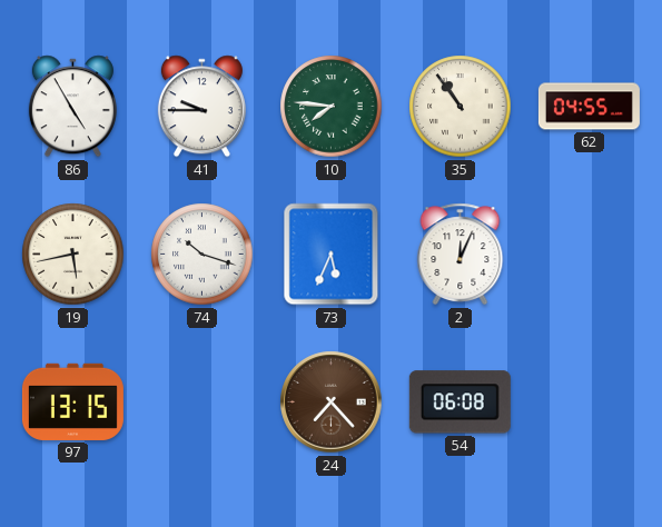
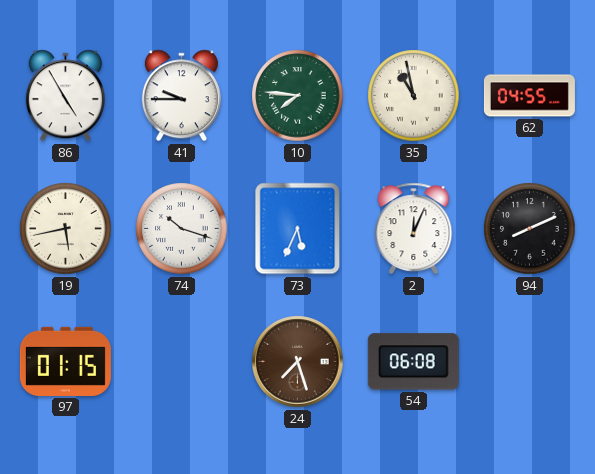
35: 10:54 -> 10:58 (414, 96)
94: none -> 8:11 (530, 229)
97: 13:15 -> 01:15 (65, 361)
24: 7:23 -> 7:27 (298, 362)
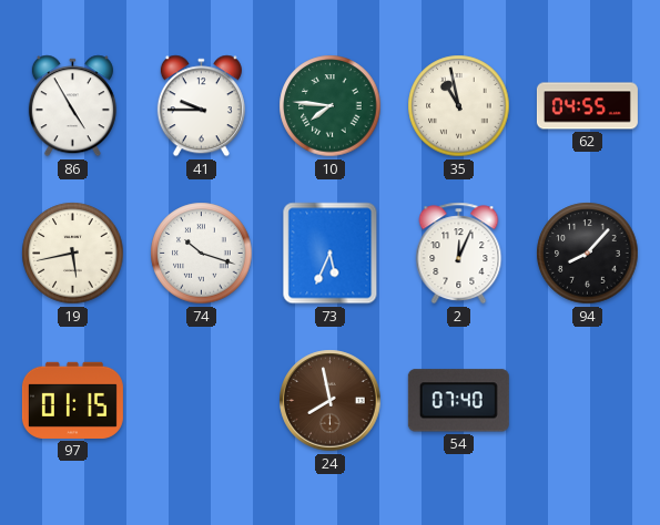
94: 8:11 -> 8:07 (588, 254)
24: 7:27 -> 7:58 (331, 401)
54: 06:08 -> 07:40 (458, 401)
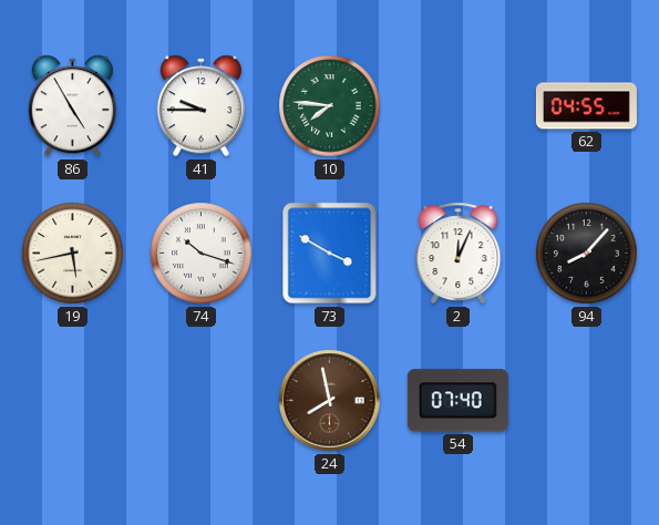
35: 10:58 -> none (459, 106)
73: 5:34 -> 3:50 (330, 254)
97: 01:15 -> none (72, 400)
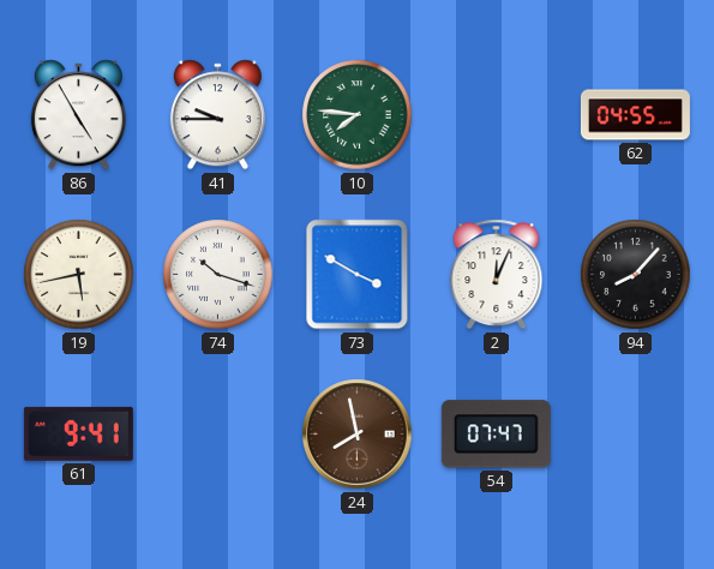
61: none -> 9:41 (78, 433)
54: 07:40 -> 07:47 (496, 435)
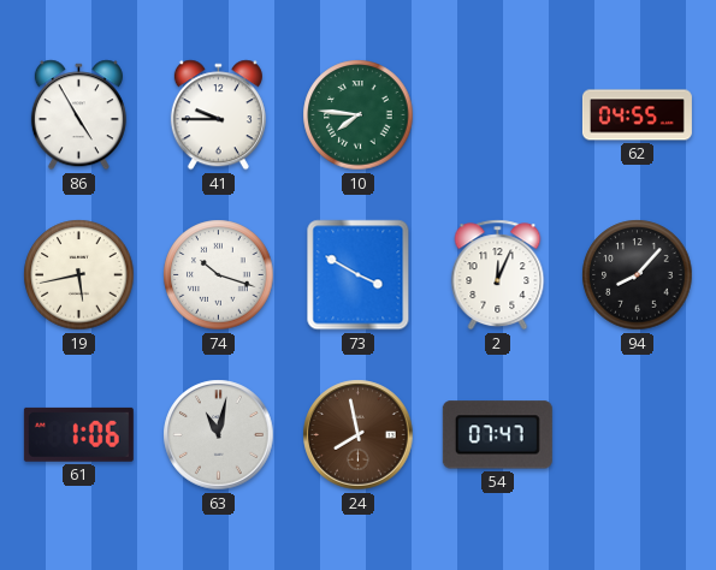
61: 9:41 -> 1:06 (78, 434)
63: none -> 11:02 (219, 435)
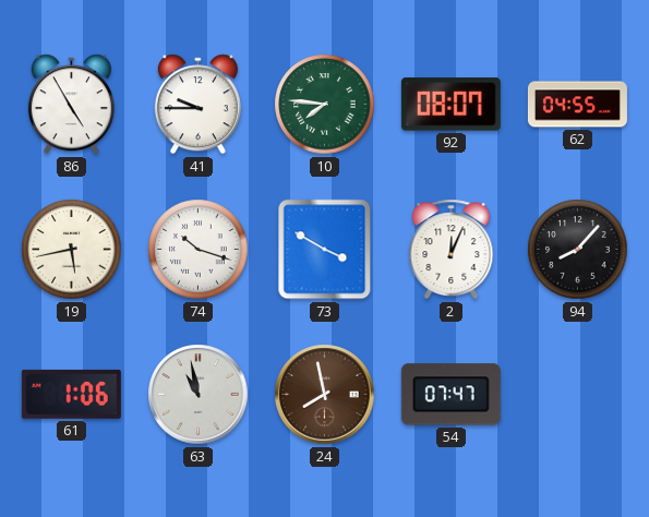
92: none -> 08:07 (450, 105)
63: 11:02 -> 10:58 (199, 395)
